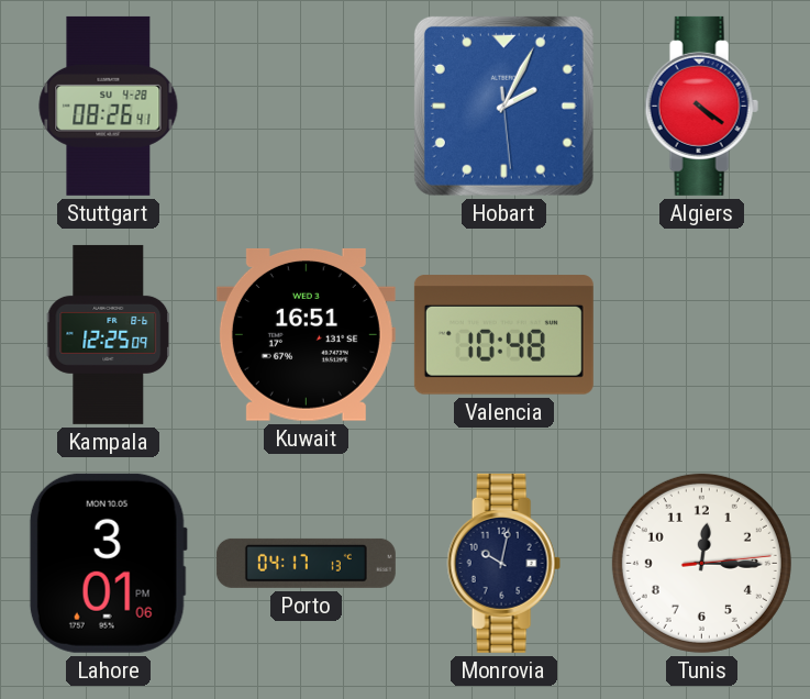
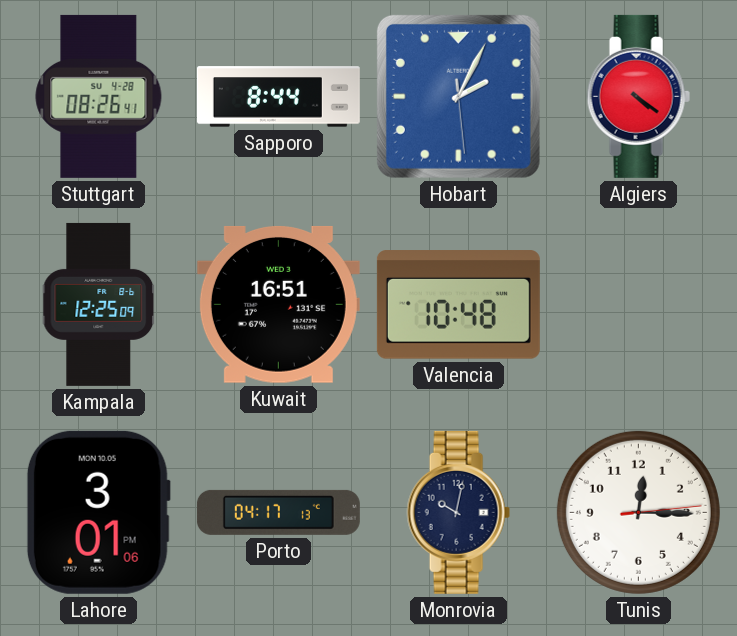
Sapporo: none -> 8:44 (278, 97)
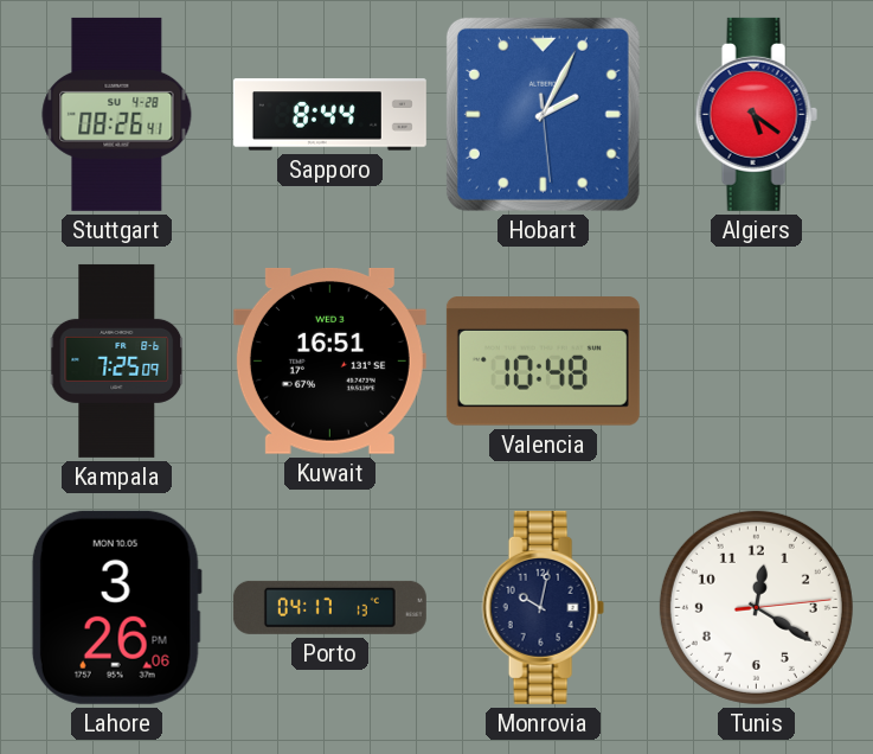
Algiers: 4:21 -> 5:21 (756, 114)
Kampala: 12:25 -> 7:25 (117, 360)
Lahore: 3:01 -> 3:26 (116, 607)
Tunis: 12:15 -> 12:20 (756, 607)
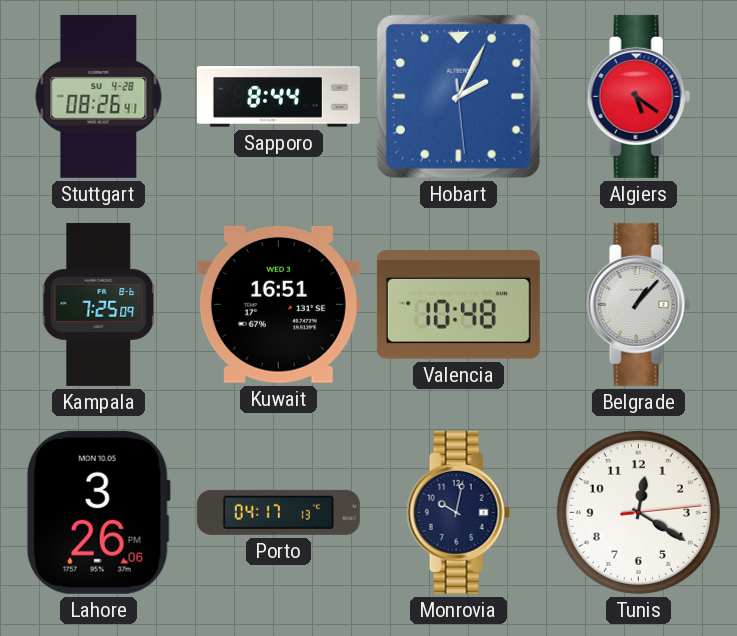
Belgrade: none -> 1:07 (638, 304)
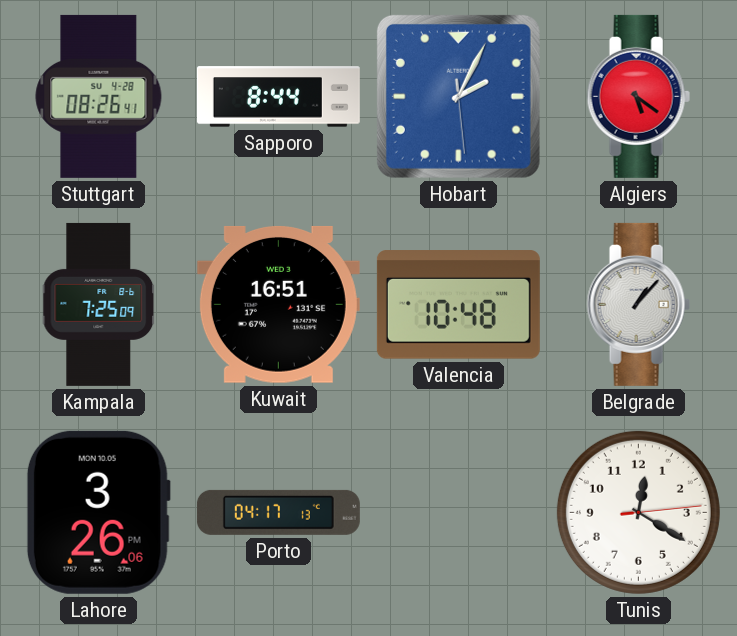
Monrovia: 10:02 -> none (458, 512)
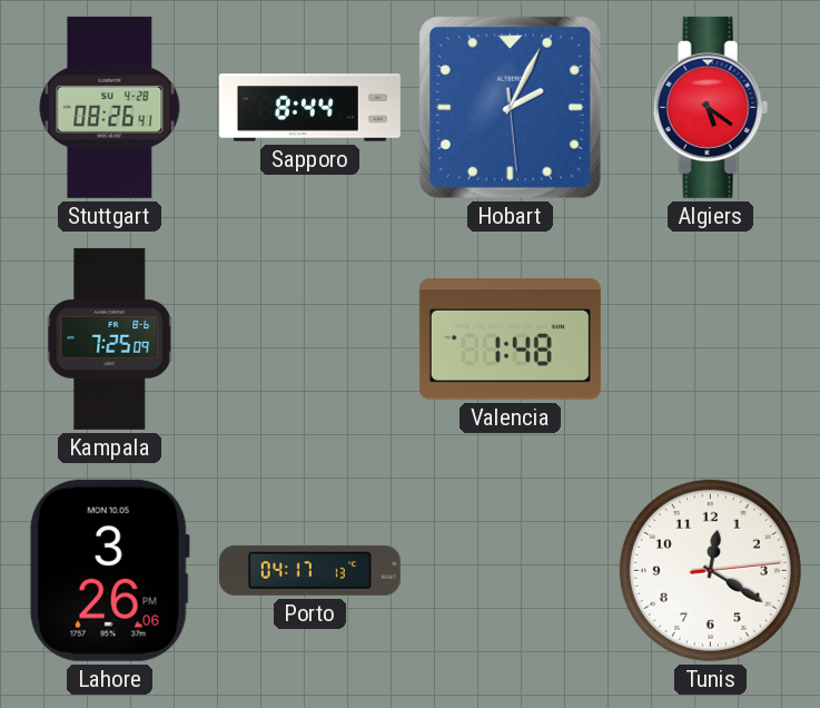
Kuwait: 16:51 -> none (278, 304)
Valencia: 10:48 -> 1:48 (510, 340)
Belgrade: 1:07 -> none (638, 304)
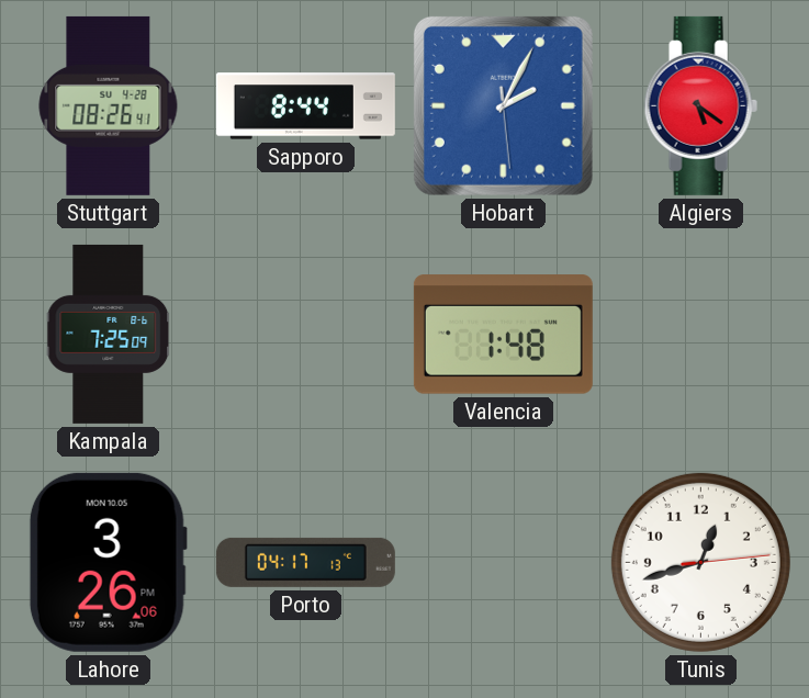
Tunis: 12:20 -> 12:42 (700, 562)
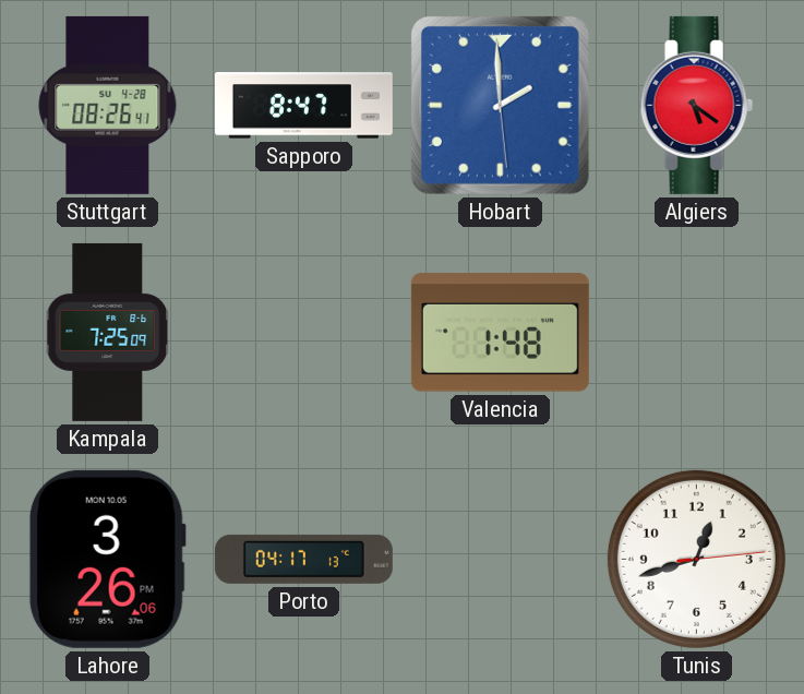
Sapporo: 8:44 -> 8:47 (303, 106)
Hobart: 2:04 -> 1:59 (500, 105)
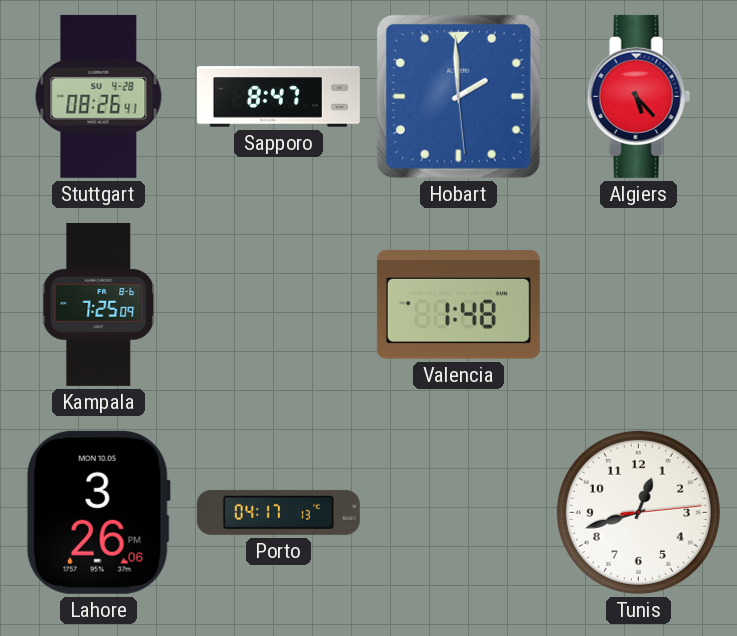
Algiers: 5:21 -> 5:23 (638, 96)
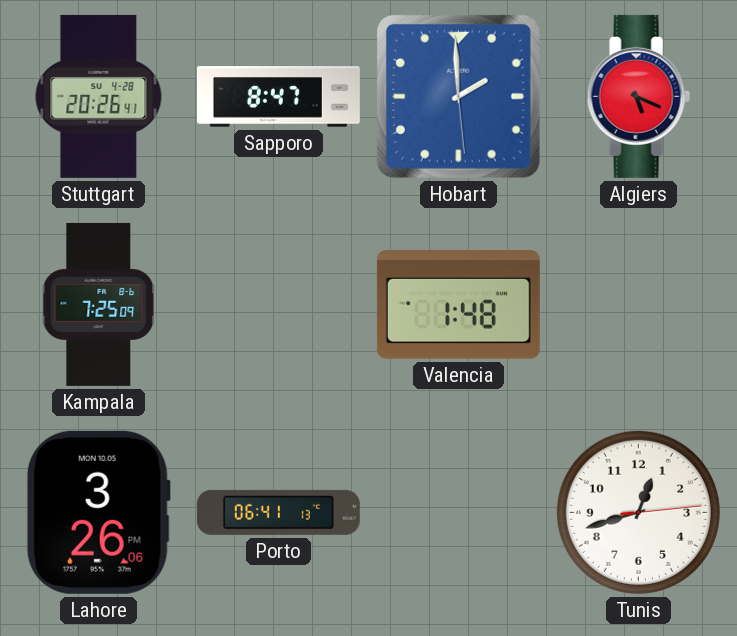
Stuttgart: 08:26 -> 20:26 (99, 96)
Algiers: 5:23 -> 5:19 (638, 96)
Porto: 04:17 -> 06:41 (278, 512)
